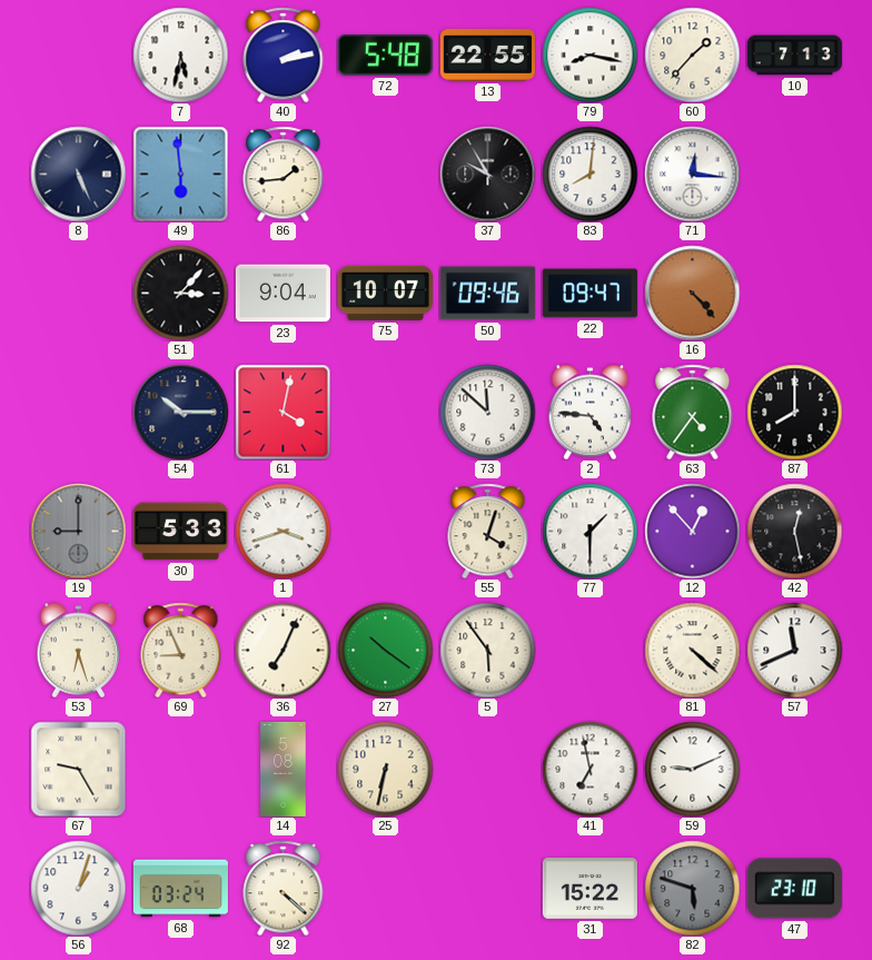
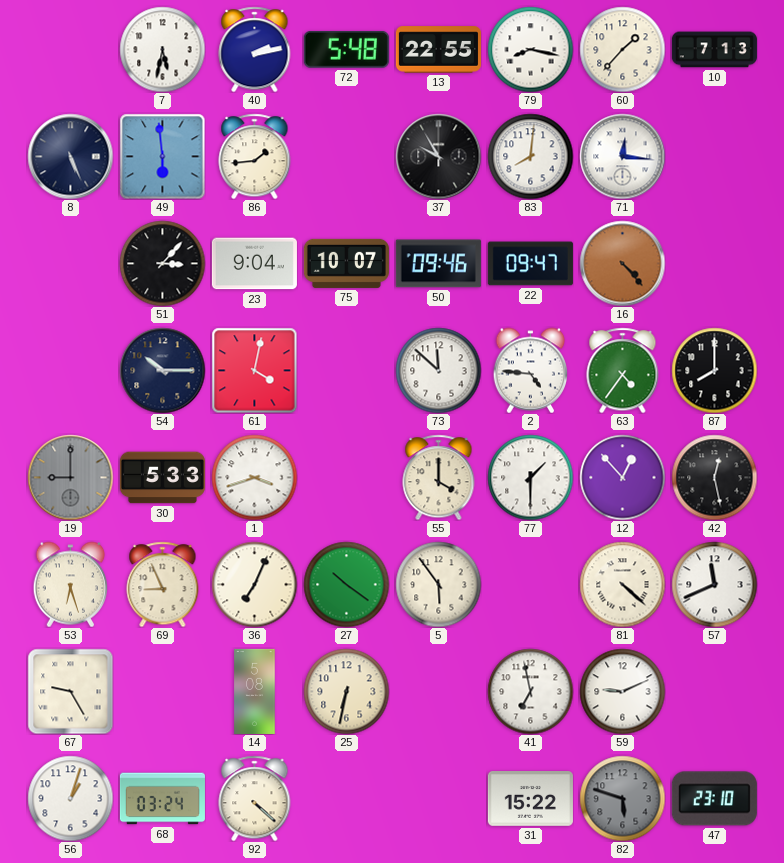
55: 4:03 -> 4:00 (439, 477)
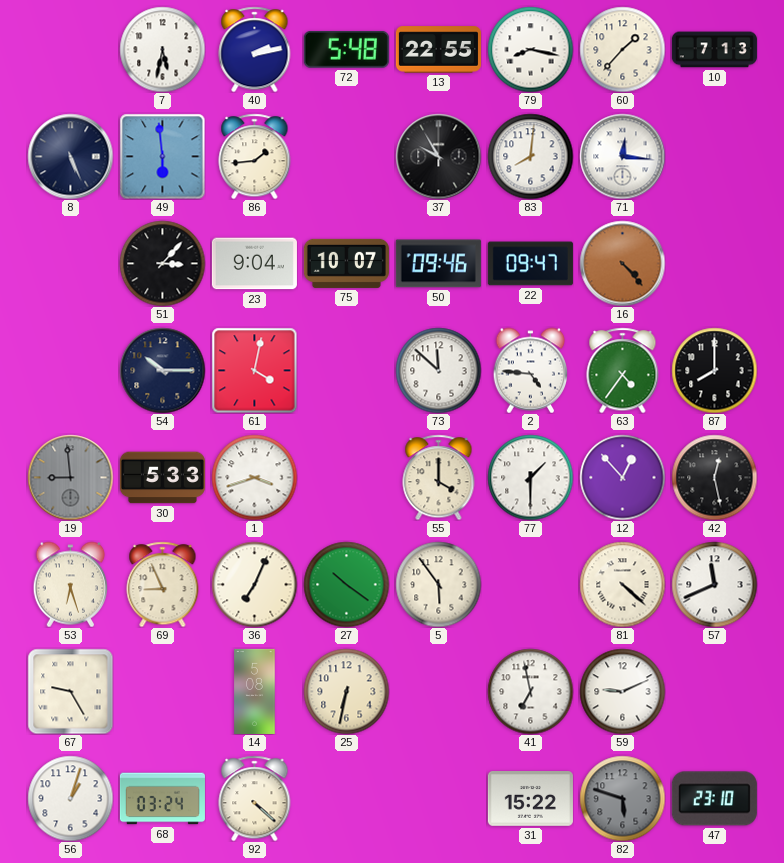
19: 9:00 -> 8:59 (70, 477)
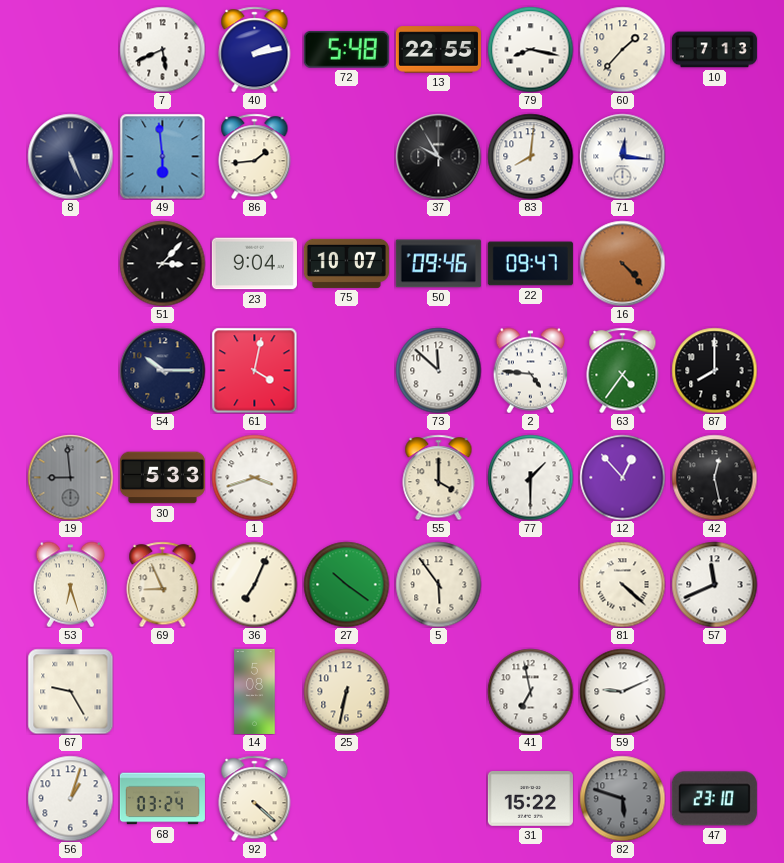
7: 5:32 -> 5:41 (162, 49)
